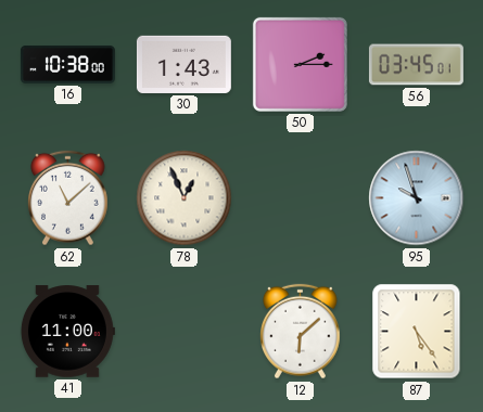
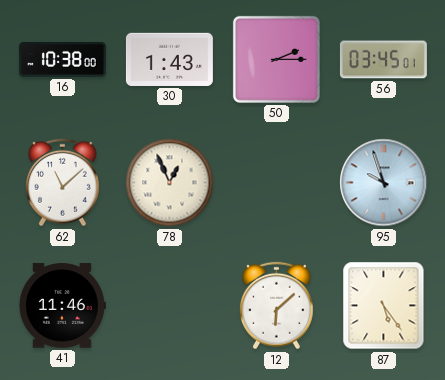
41: 11:00 -> 11:46 (62, 306)
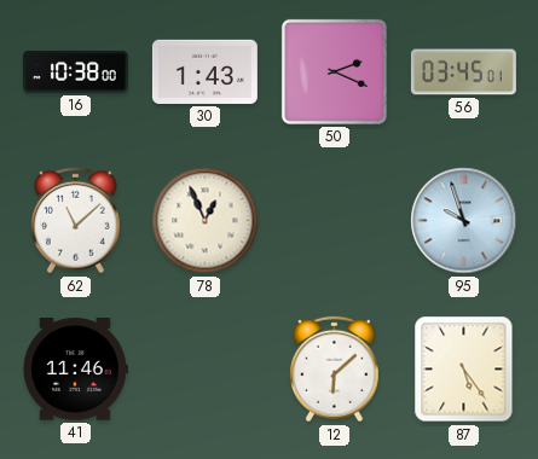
50: 2:15 -> 2:19 (334, 71)
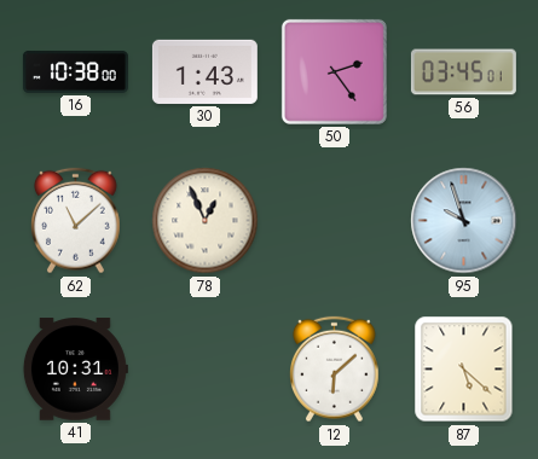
50: 2:19 -> 2:24 (334, 71)
41: 11:46 -> 10:31 (75, 370)
87: 5:24 -> 5:22 (464, 370)
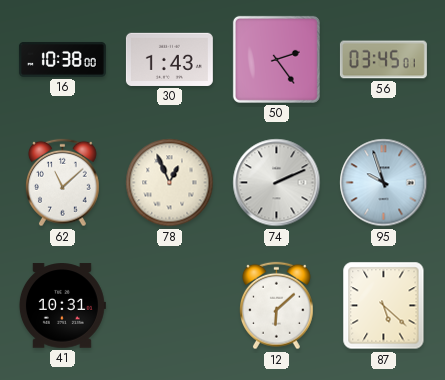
74: none -> 2:11 (277, 183)
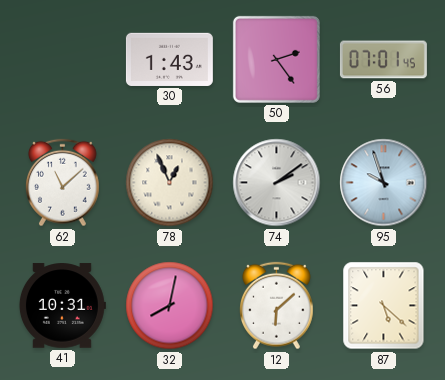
16: 10:38 -> none (62, 59)
56: 03:45 -> 07:01 (383, 60)
74: 2:11 -> 2:09 (277, 183)
32: none -> 8:02 (170, 306)
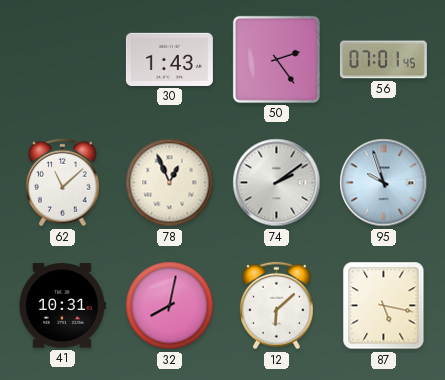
87: 5:22 -> 5:17 (384, 306)
